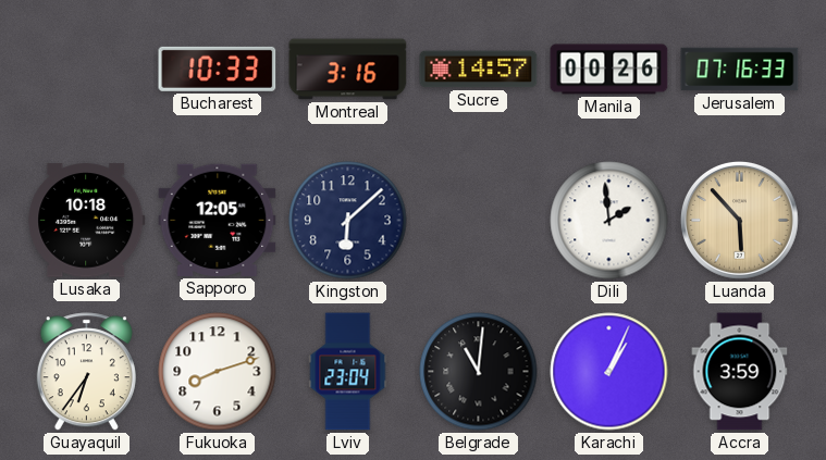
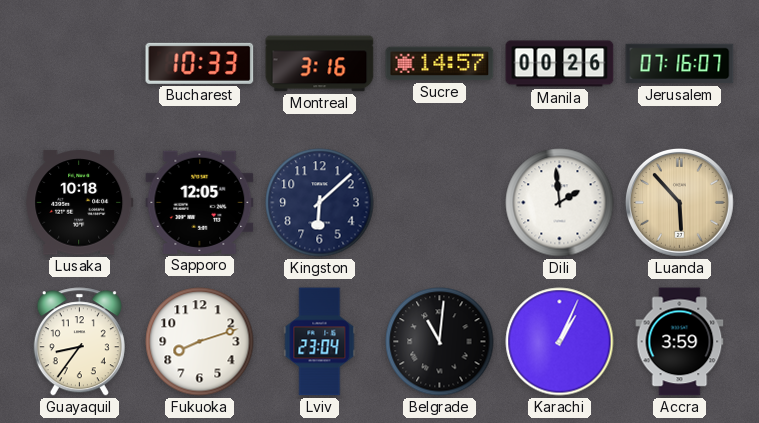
Jerusalem: 07:16:33 -> 07:16:07 (680, 64)
Guayaquil: 6:36 -> 8:36 (79, 342)
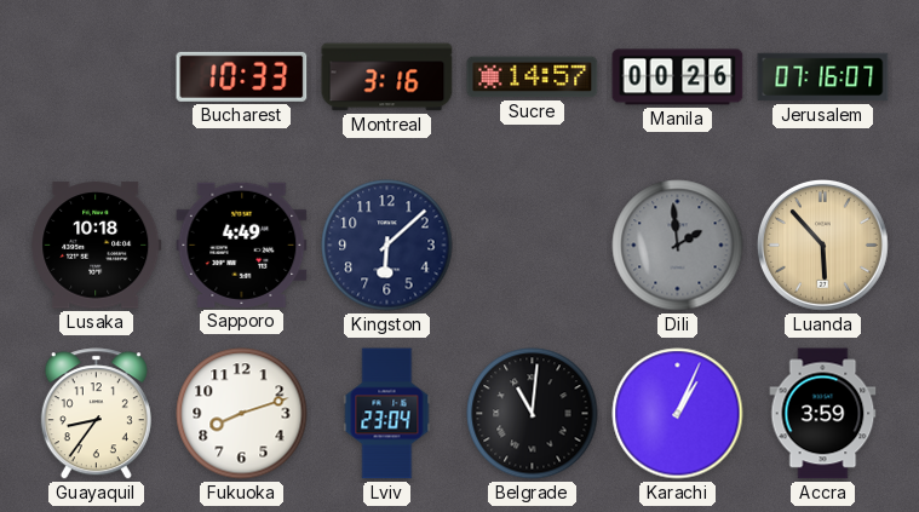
Sapporo: 12:05 -> 4:49 (242, 245)
Dili dial: white -> grey (678, 246)
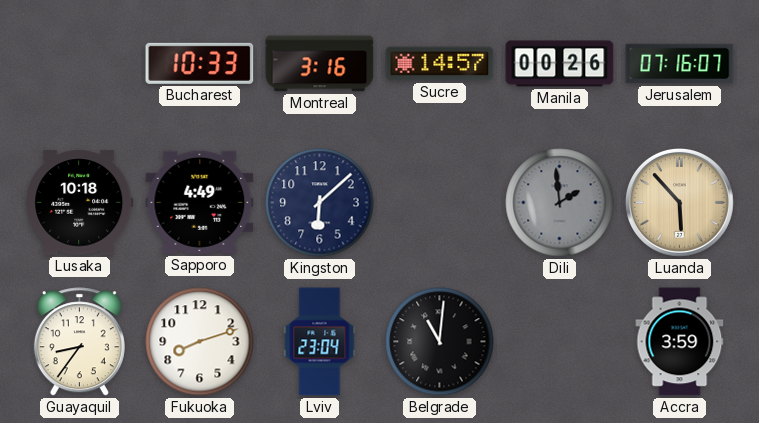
Karachi: 1:04 -> none (678, 414)
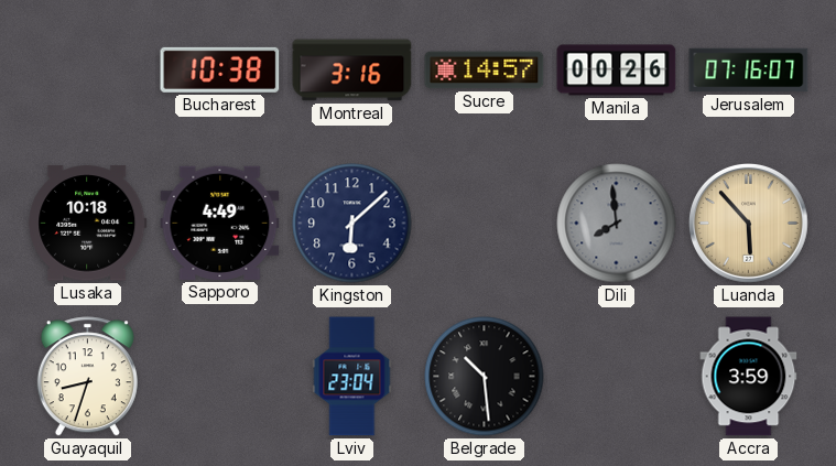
Bucharest: 10:33 -> 10:38 (220, 69)
Dili: 1:59 -> 7:59 (617, 224)
Guayaquil: 8:36 -> 8:33 (87, 377)
Fukuoka: 8:12 -> none (200, 342)
Belgrade: 11:01 -> 10:29 (485, 377)
